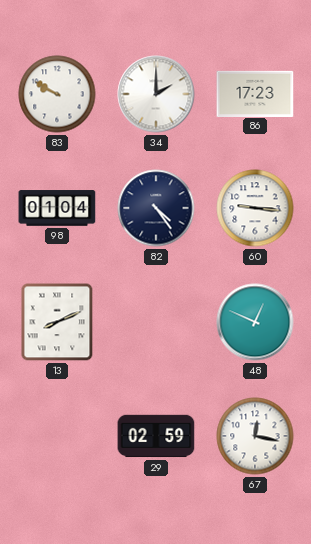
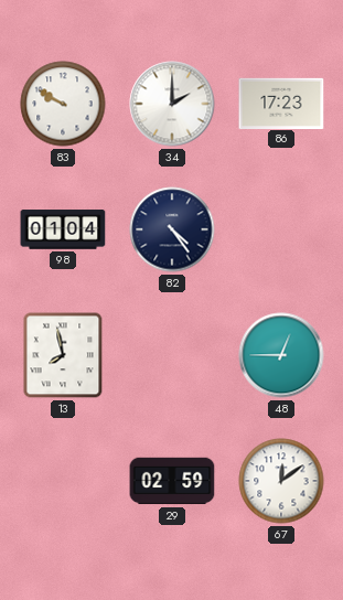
60: 9:16 -> none (255, 208)
13: 8:11 -> 7:58 (63, 355)
48: 12:49 -> 12:45 (281, 355)
67: 12:17 -> 12:09 (281, 481)
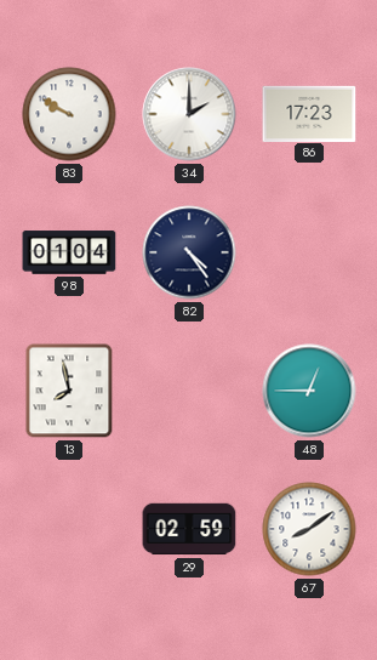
67: 12:09 -> 8:09 (309, 529)
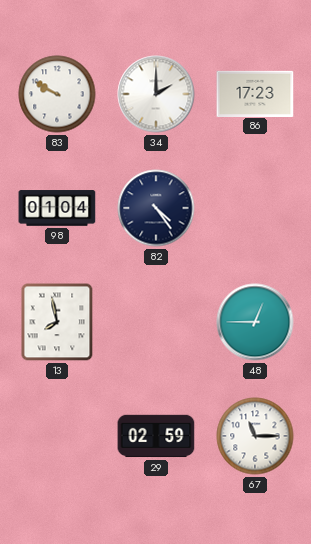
67: 8:09 -> 11:15 (255, 436)
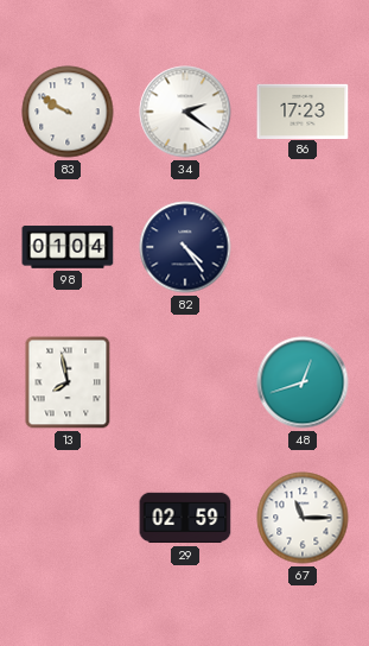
34: 2:00 -> 2:21 (185, 112)
48: 12:45 -> 12:42 (303, 382)
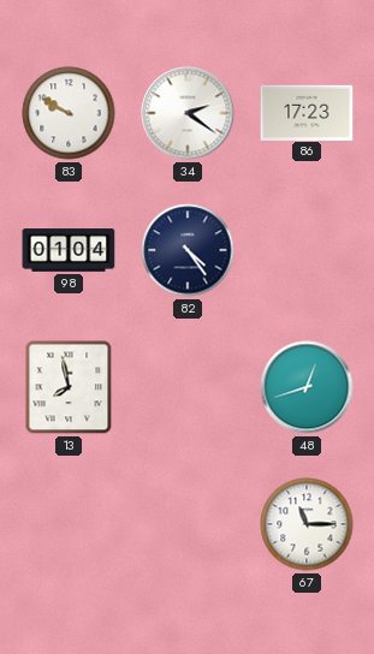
29: 02:59 -> none (185, 518)
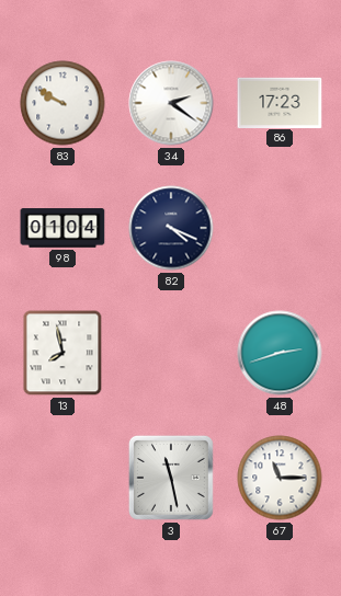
82: 4:24 -> 4:19 (171, 228)
48: 12:42 -> 2:42 (280, 353)
3: none -> 11:28 (171, 478)
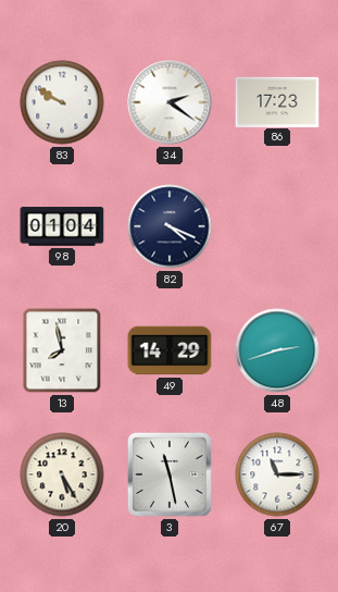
49: none -> 14:29 (170, 350)
20: none -> 5:25 (62, 474)
